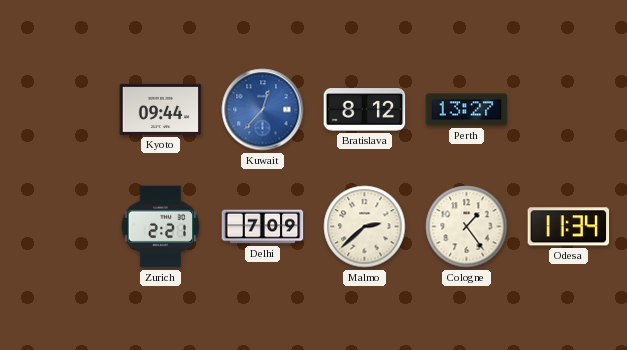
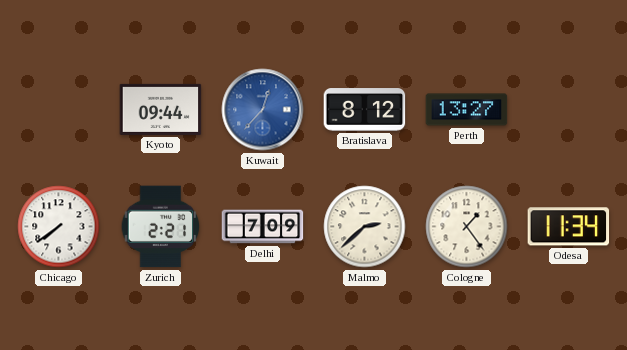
Chicago: none -> 7:39 (59, 227)
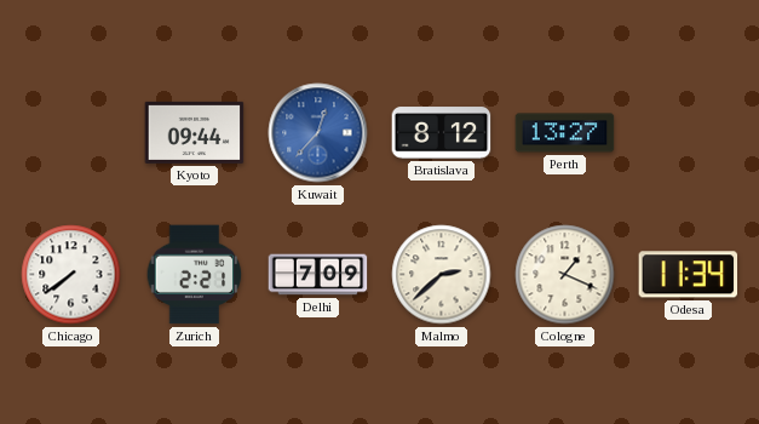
Cologne: 1:24 -> 1:19 (565, 275)
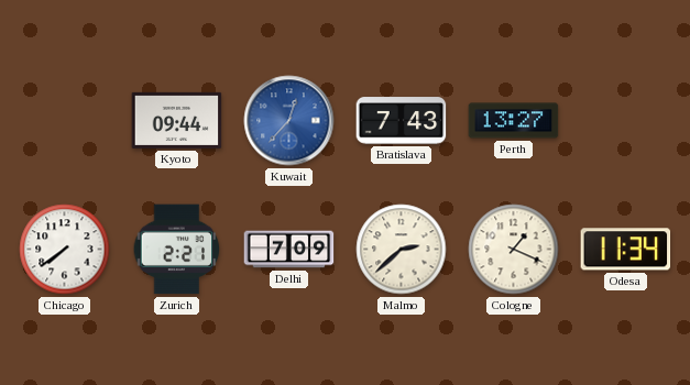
Bratislava: 8:12 -> 7:43 (402, 121)
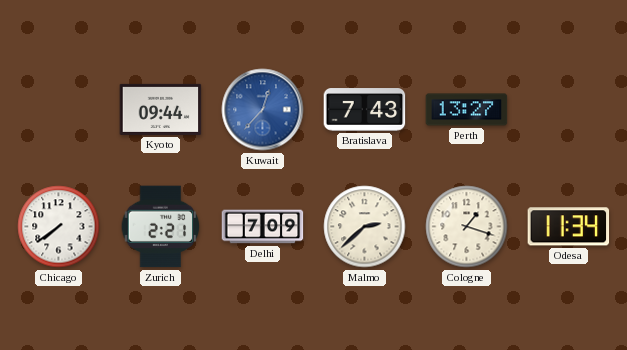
Cologne: 1:19 -> 1:18 (467, 227)
